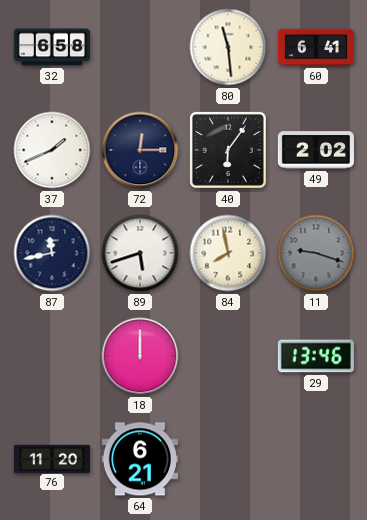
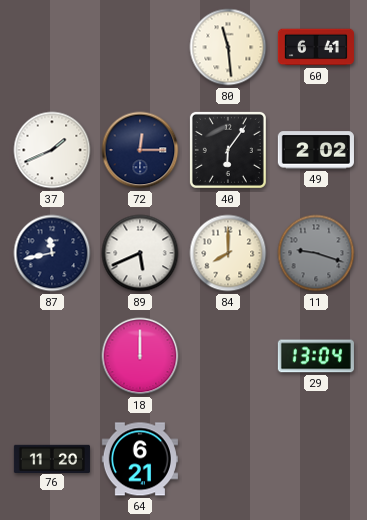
32: 6:58 -> none (52, 47)
89: 5:42 -> 5:41 (140, 253)
84: 7:58 -> 8:00 (228, 253)
29: 13:46 -> 13:04 (316, 356)
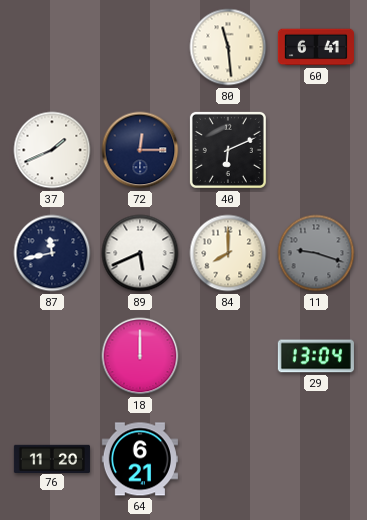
40: 6:06 -> 6:11 (228, 150)
49: 2:02 -> none (316, 150)
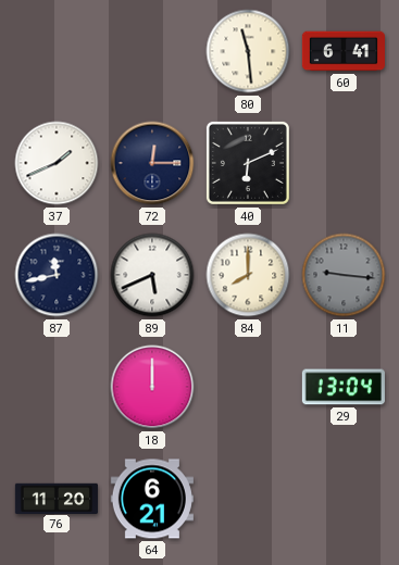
11: 9:18 -> 9:16 (344, 275)
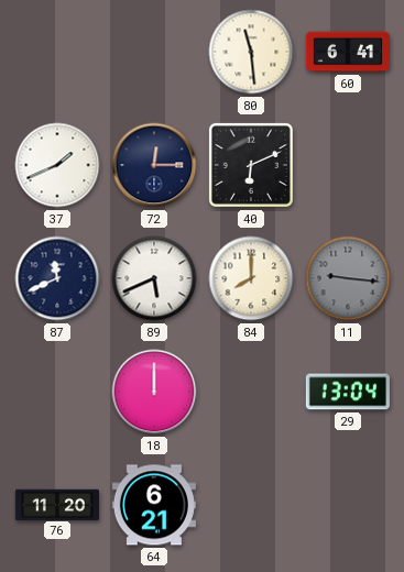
87: 11:43 -> 11:41 (57, 278)
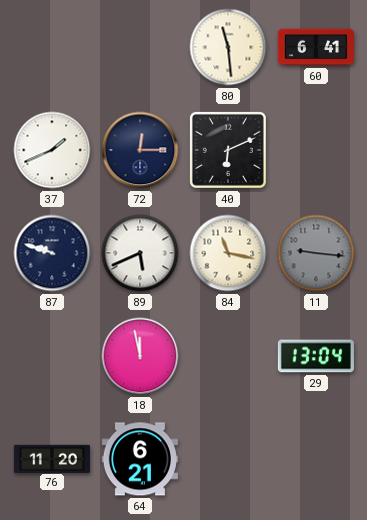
87: 11:41 -> 9:48 (52, 253)
84: 8:00 -> 11:17 (228, 253)
18: 12:00 -> 11:58 (140, 356)
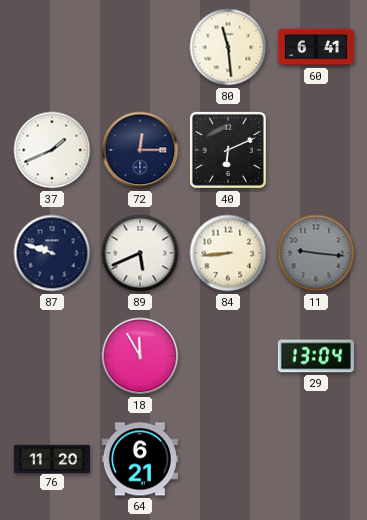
84: 11:17 -> 8:44 (228, 253)
18: 11:58 -> 11:55 (140, 356)
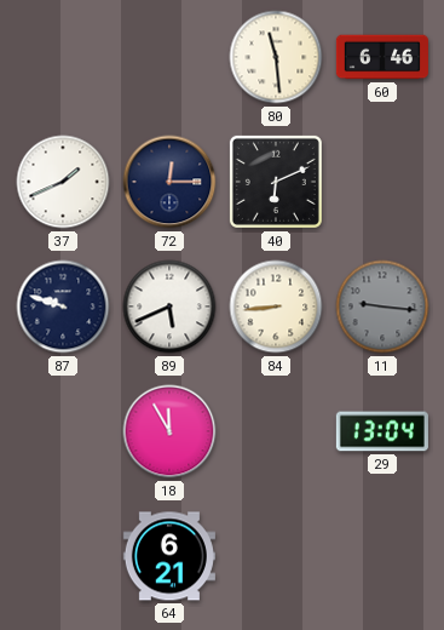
60: 6:41 -> 6:46 (382, 57)
76: 11:20 -> none (52, 458)
